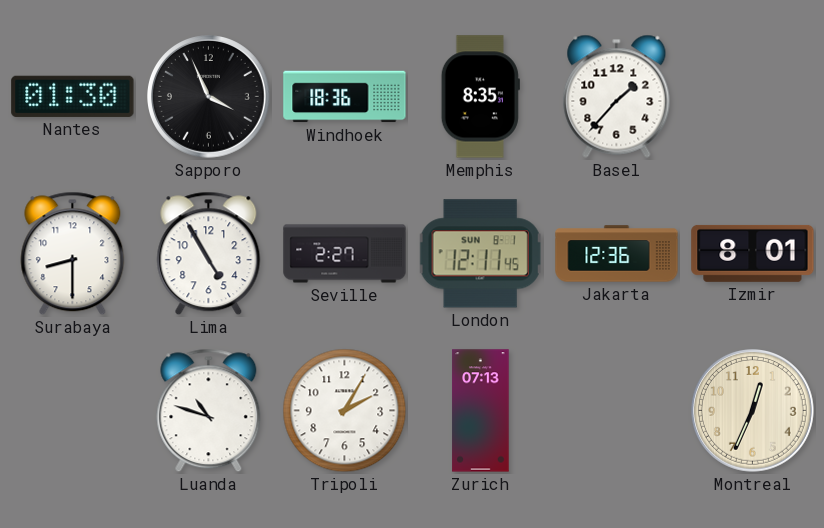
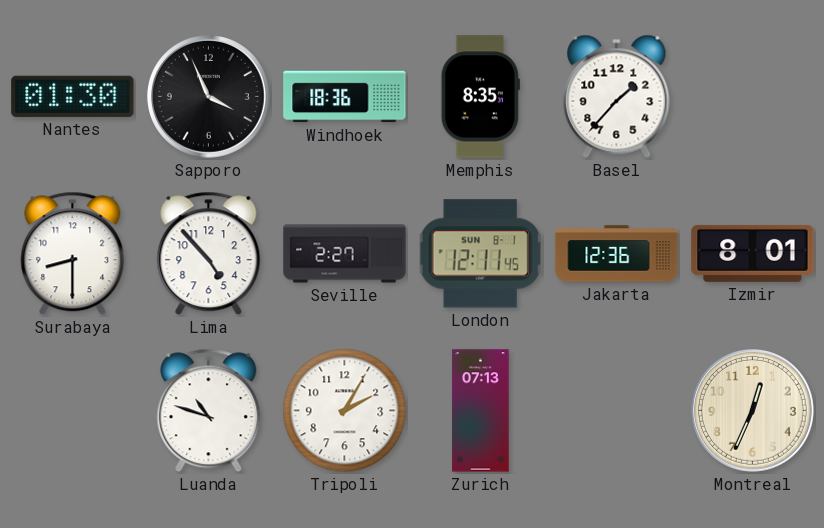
Lima: 4:55 -> 4:53 (209, 254)
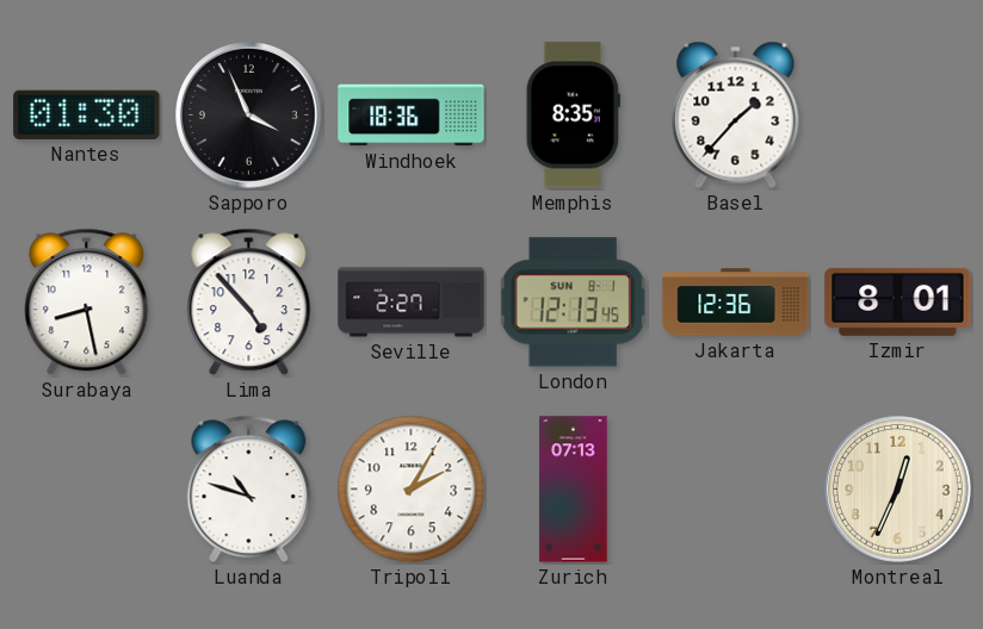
Surabaya: 8:30 -> 8:28 (87, 303)
London: 12:11 -> 12:13 (573, 303)
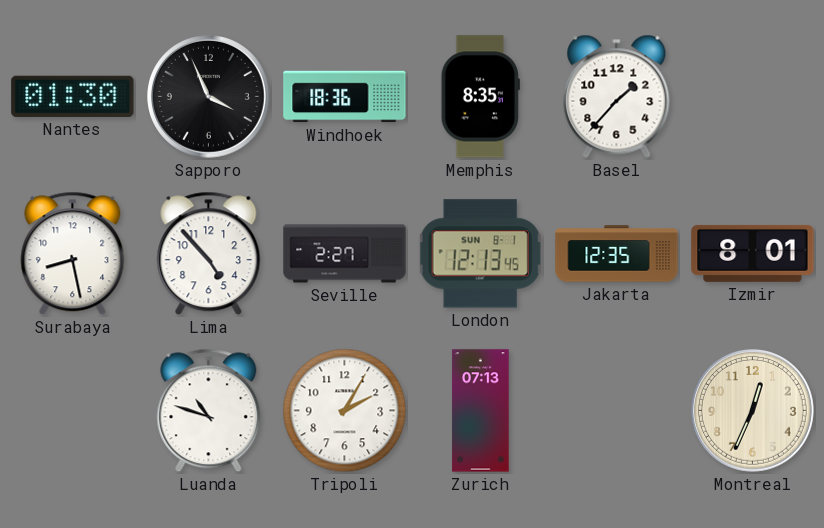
Jakarta: 12:36 -> 12:35 (617, 254)
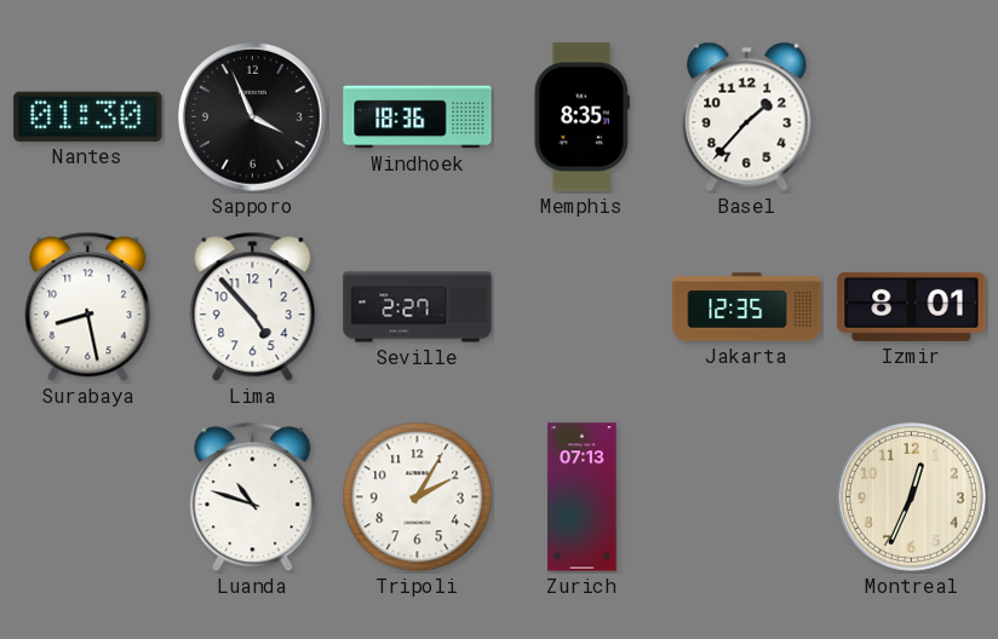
London: 12:13 -> none (480, 254)
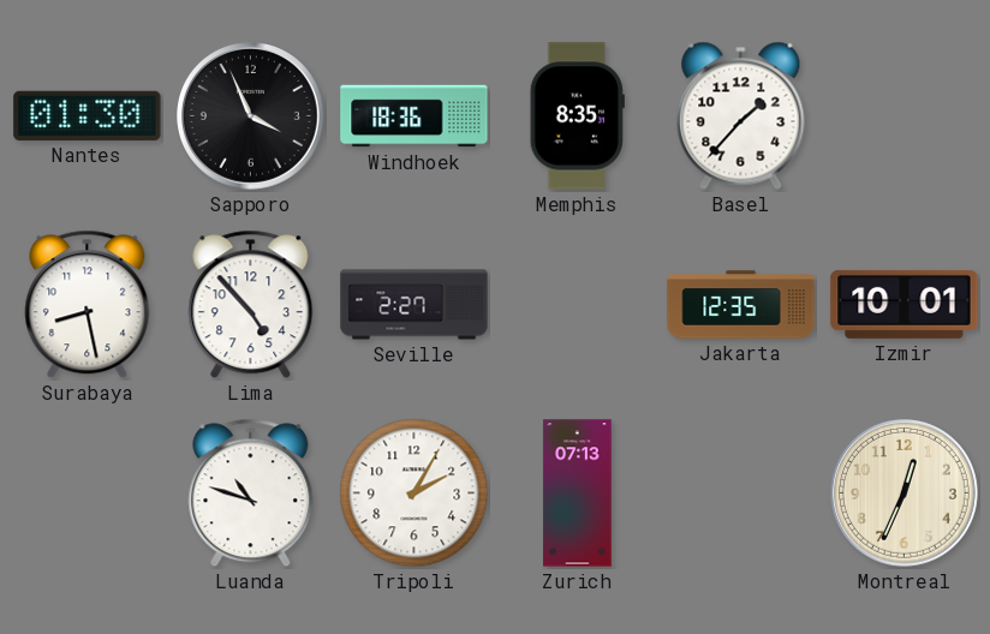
Izmir: 8:01 -> 10:01 (905, 304)
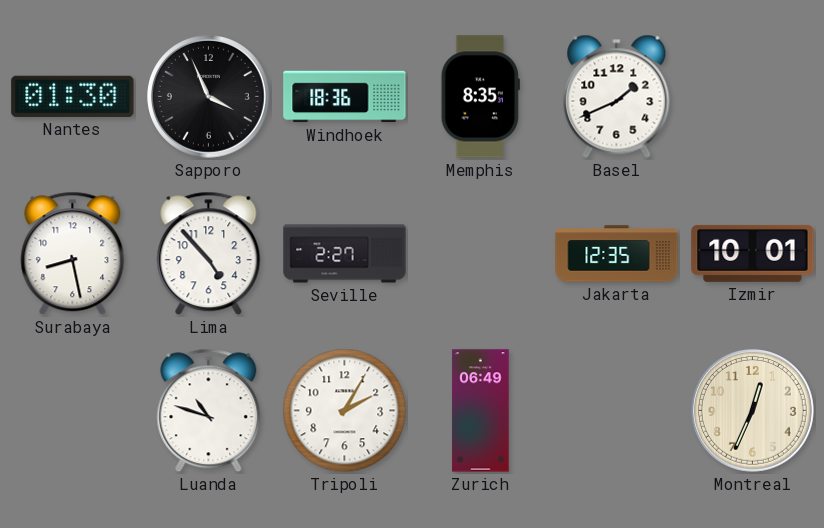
Basel: 1:37 -> 1:41 (617, 96)
Zurich: 07:13 -> 06:49 (481, 411)
